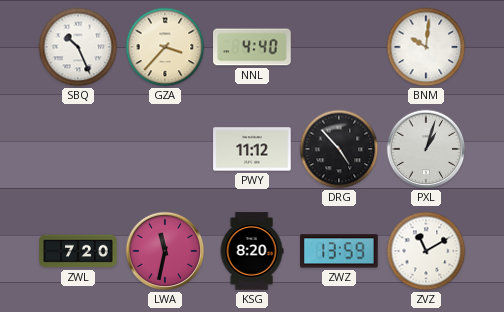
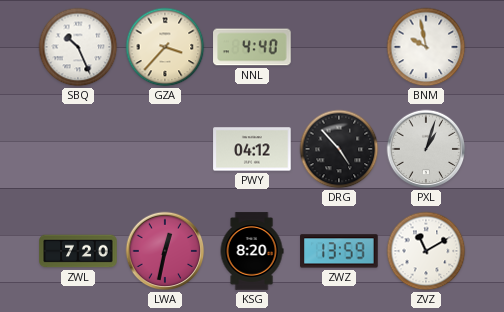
BNM: 10:01 -> 9:58 (426, 47)
PWY: 11:12 -> 04:12 (252, 149)
LWA: 11:32 -> 12:32 (165, 251)
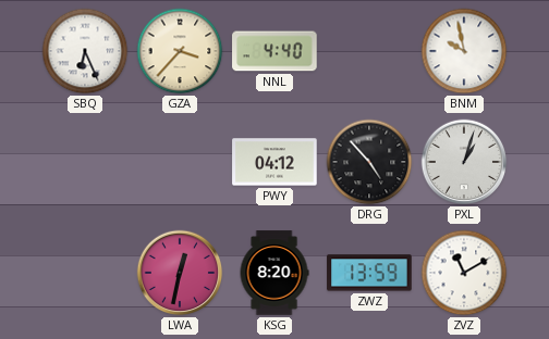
SBQ: 10:26 -> 6:26 (85, 51)
ZWL: 7:20 -> none (78, 251)
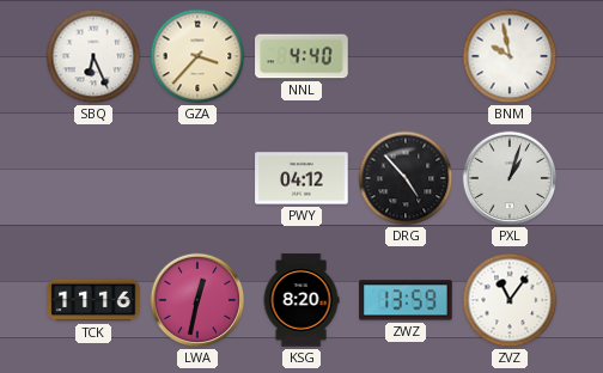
TCK: none -> 11:16 (93, 300)
ZVZ: 11:10 -> 11:06 (510, 300)
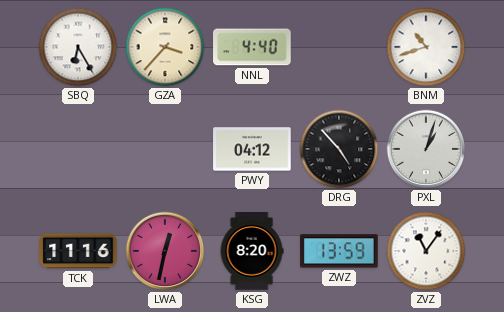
SBQ: 6:26 -> 6:25 (78, 47)
BNM: 9:58 -> 10:42 (426, 47)
